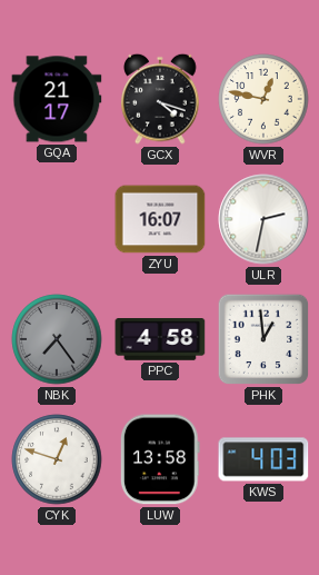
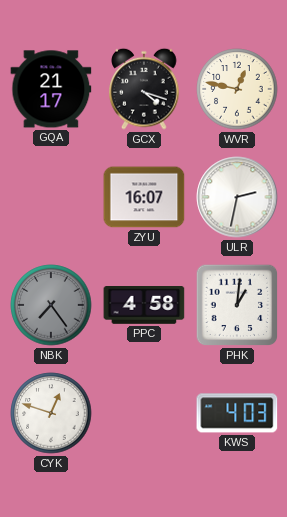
PHK: 12:59 -> 1:01 (237, 305)
LUW: 13:58 -> none (160, 459)
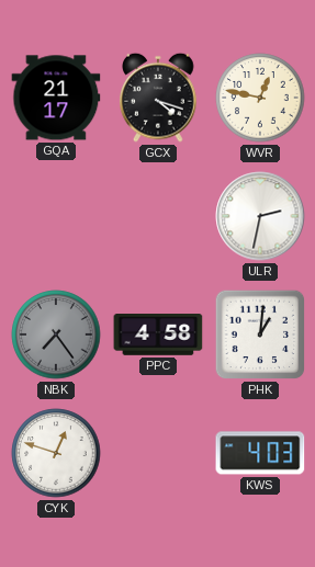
ZYU: 16:07 -> none (144, 197)
